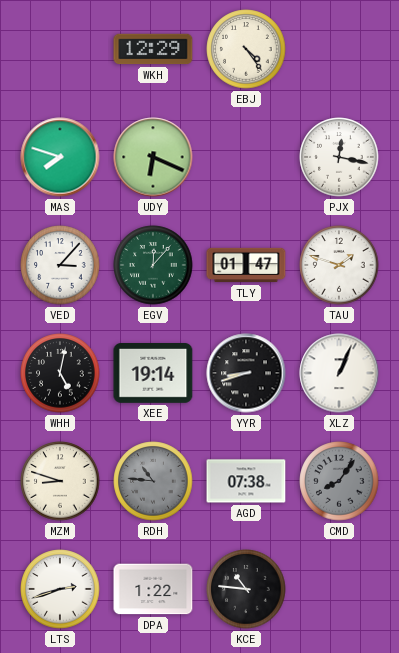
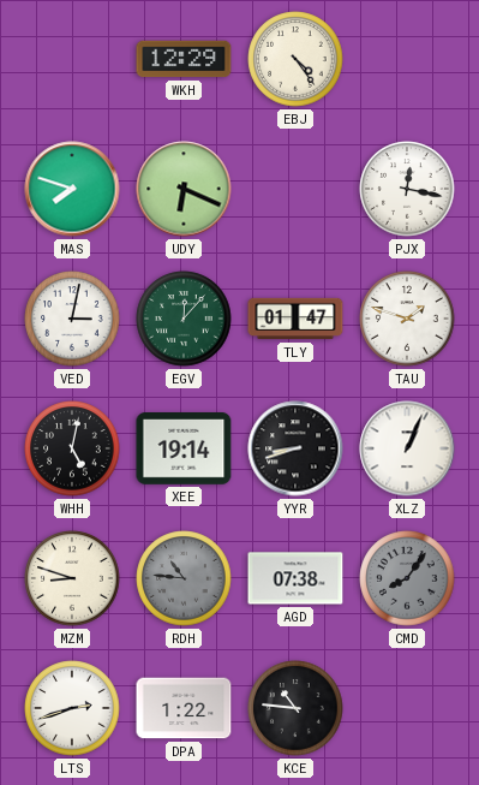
VED: 3:07 -> 3:02 (72, 319)
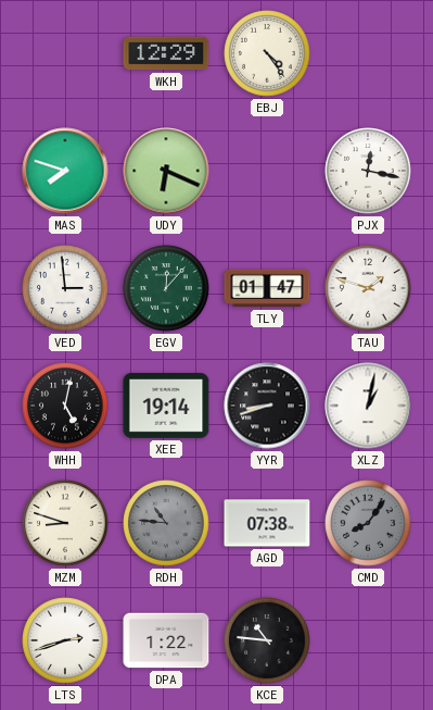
VED: 3:02 -> 2:59 (65, 288)
XLZ: 1:04 -> 1:02 (368, 406)
